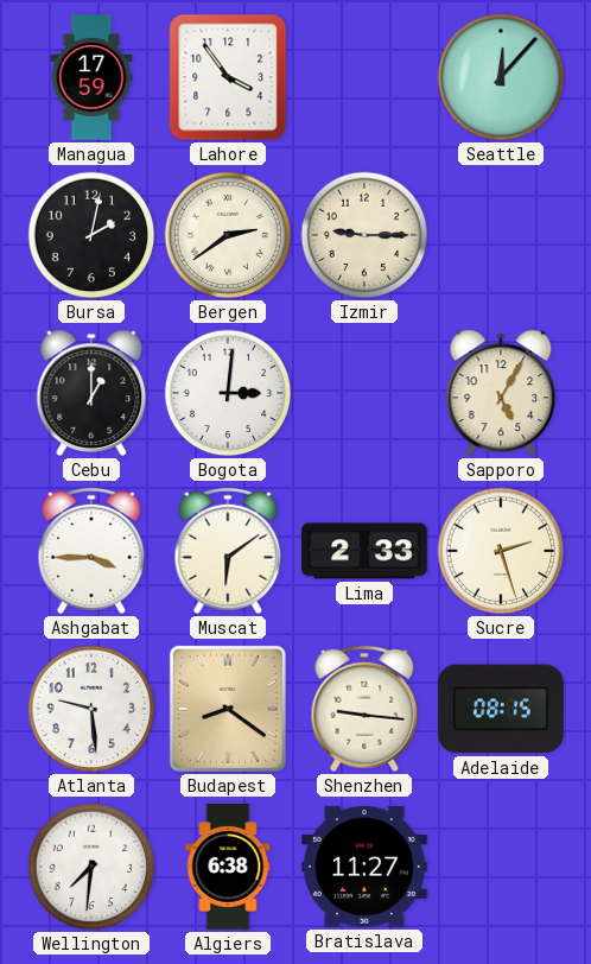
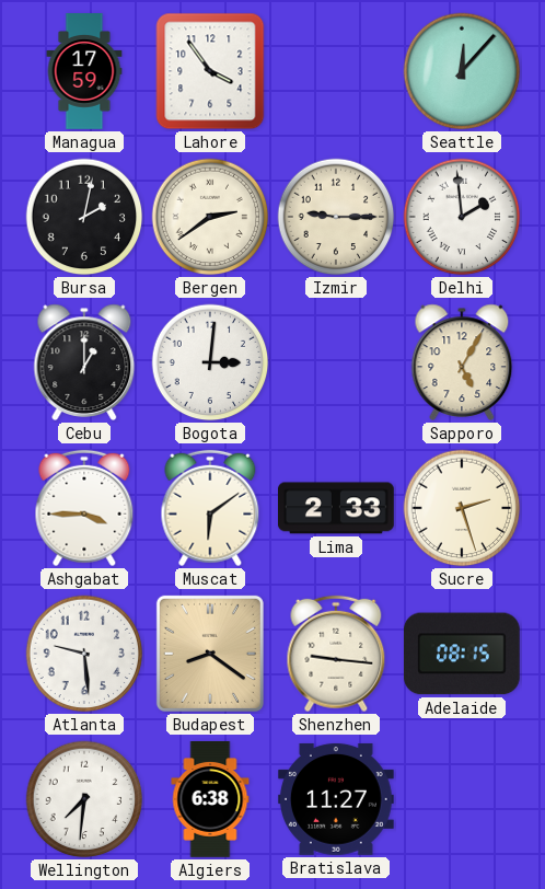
Delhi: none -> 1:59 (462, 217)
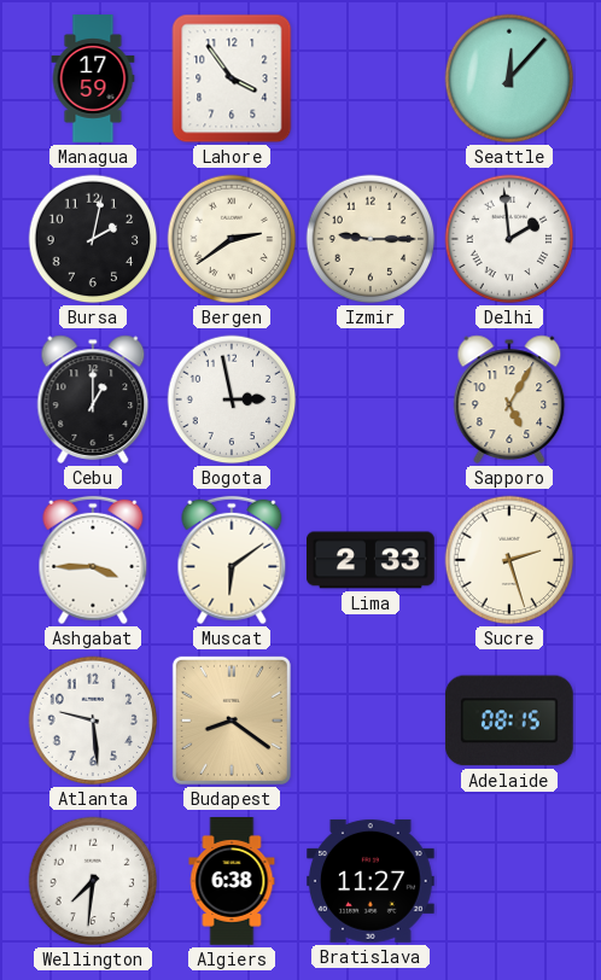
Bogota: 3:01 -> 2:58 (232, 399)
Shenzhen: 9:16 -> none (336, 654)
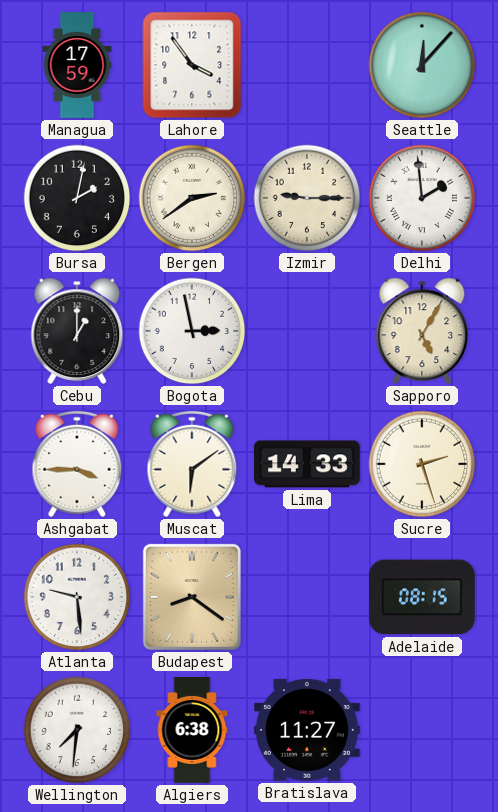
Lima: 2:33 -> 14:33 (308, 464)
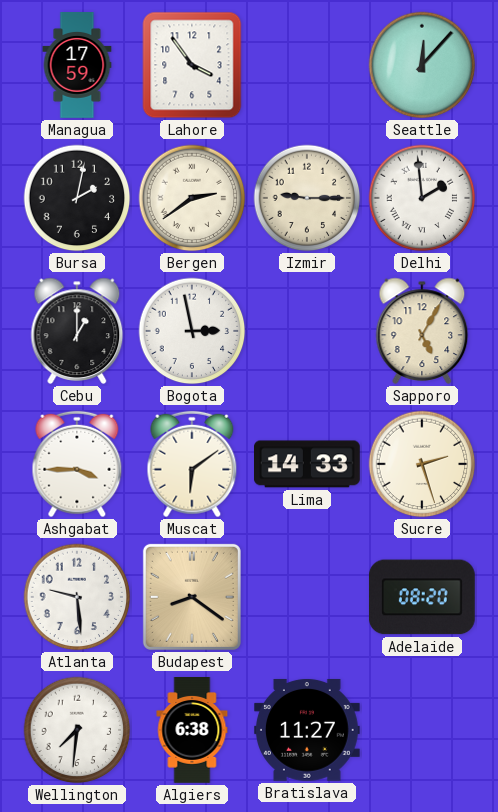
Adelaide: 08:15 -> 08:20 (422, 597)
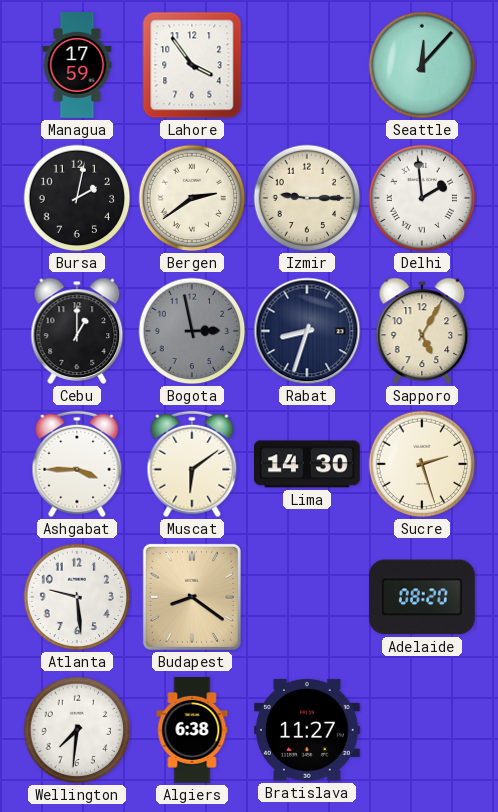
Bogota dial: white -> grey (192, 331)
Rabat: none -> 8:33 (307, 331)
Lima: 14:33 -> 14:30 (308, 464)
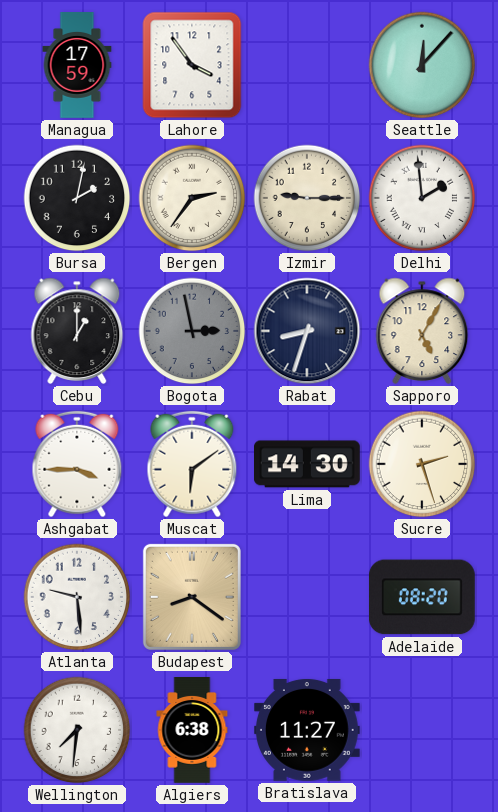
Bergen: 2:39 -> 2:36 (192, 198)
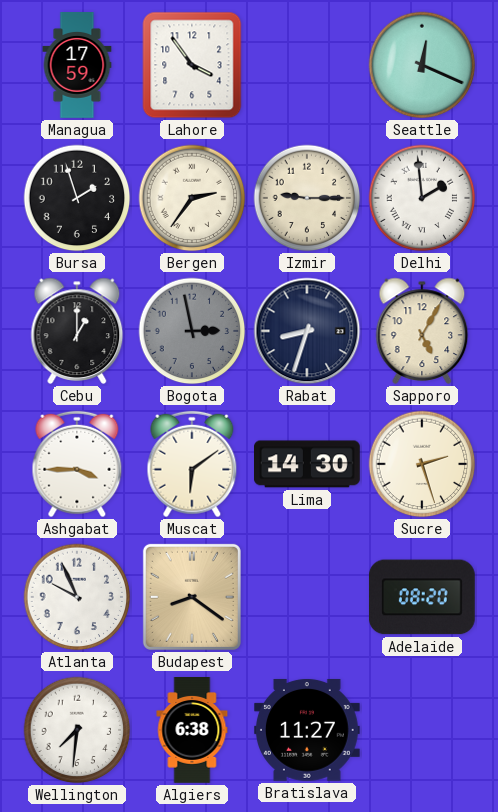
Seattle: 12:07 -> 12:19 (422, 65)
Bursa: 2:02 -> 1:57 (77, 198)
Atlanta: 9:29 -> 9:56 (77, 597)
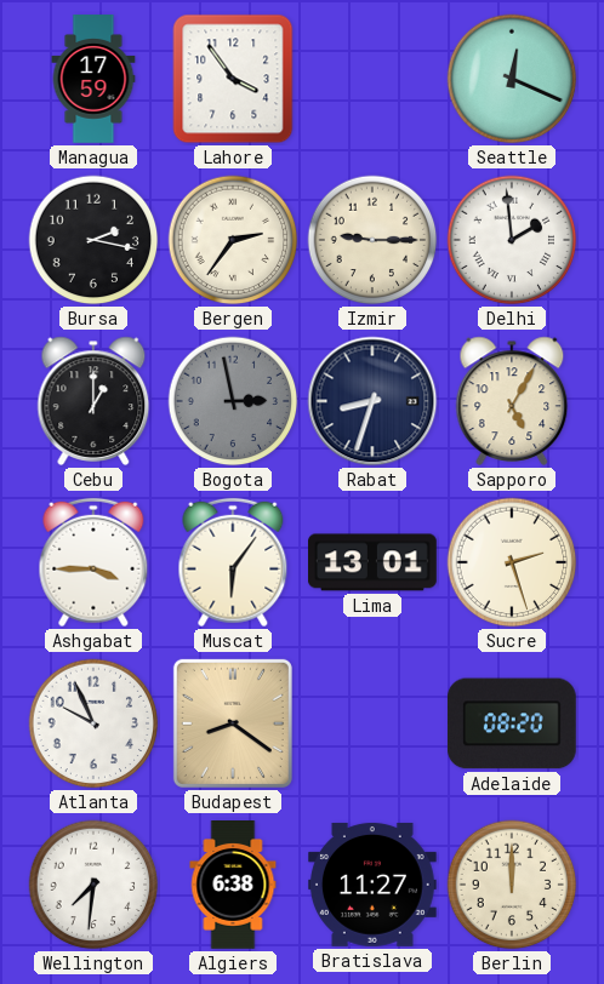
Bursa: 1:57 -> 2:17 (93, 240)
Muscat: 6:09 -> 6:06 (233, 562)
Lima: 14:30 -> 13:01 (374, 562)
Berlin: none -> 12:00 (512, 885)
